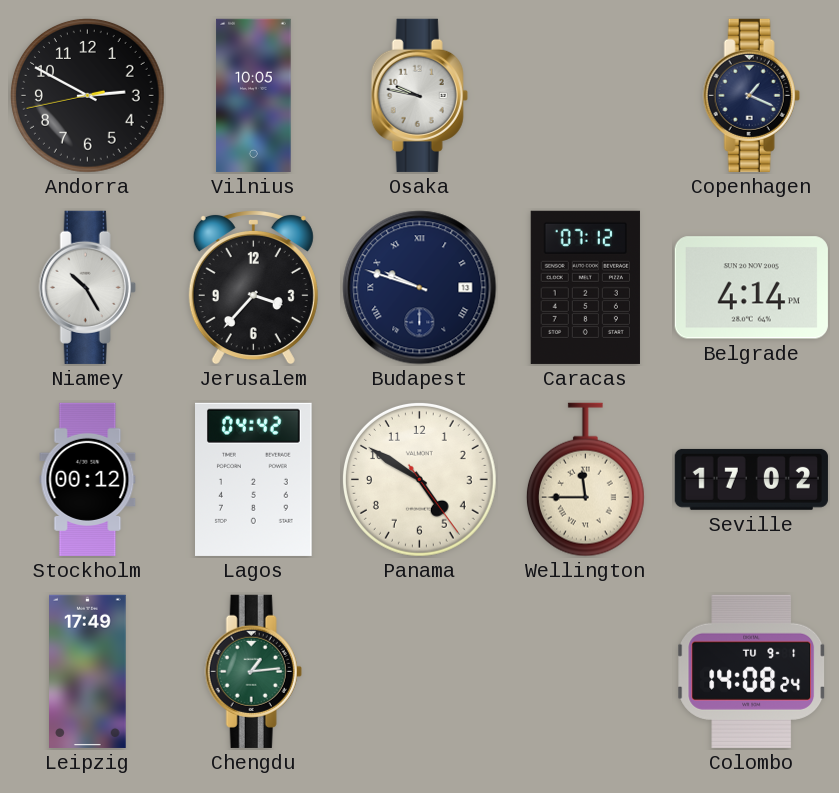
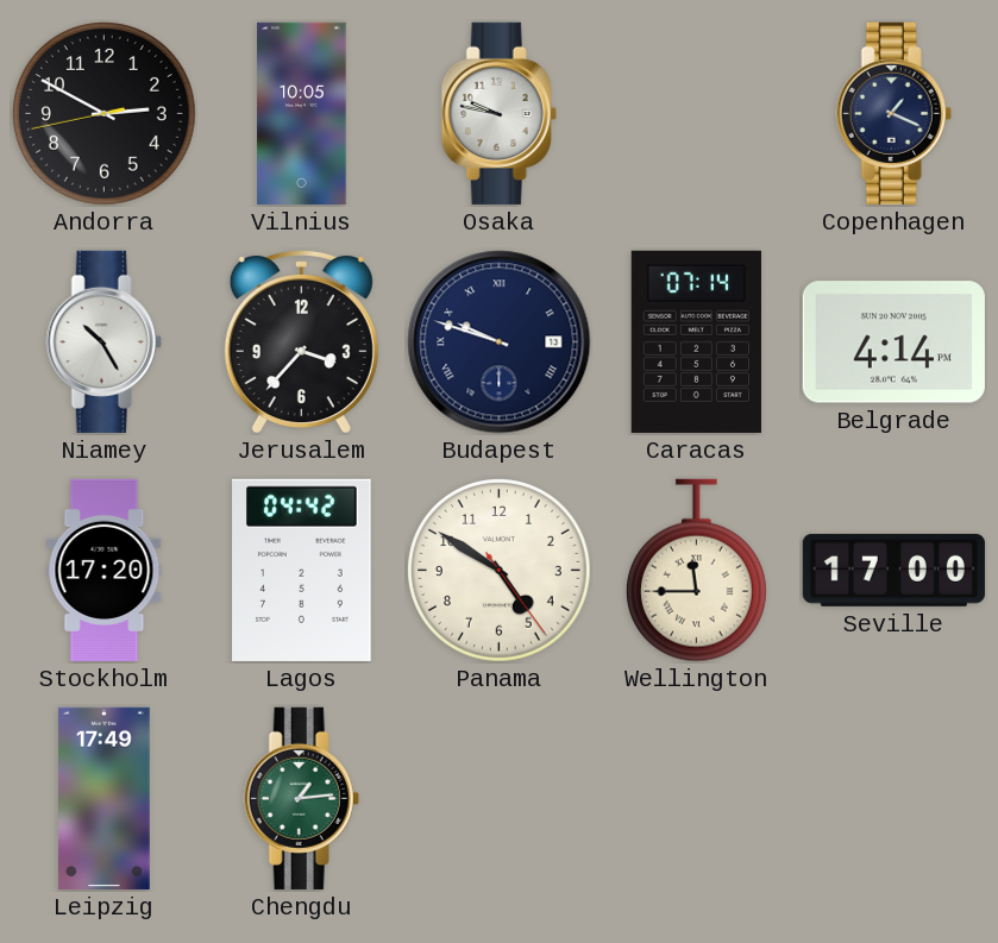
Caracas: 07:12 -> 07:14 (696, 341)
Stockholm: 00:12 -> 17:20 (105, 570)
Seville: 17:02 -> 17:00 (893, 570)
Colombo: 14:08 -> none (752, 671)
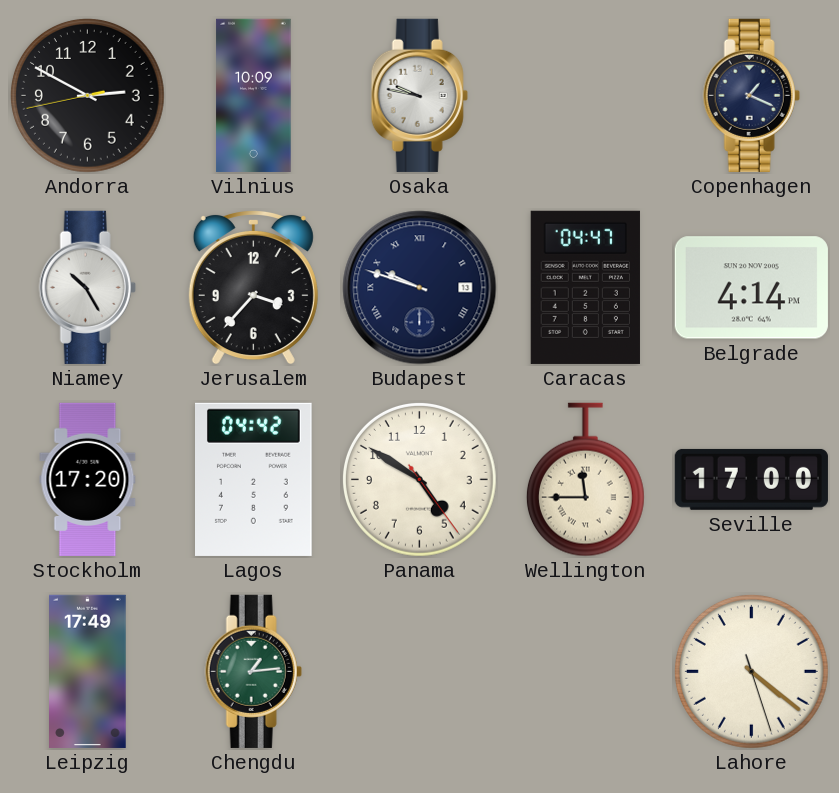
Vilnius: 10:05 -> 10:09 (254, 95)
Caracas: 07:14 -> 04:47 (585, 287)
Lahore: none -> 4:21 (751, 671)
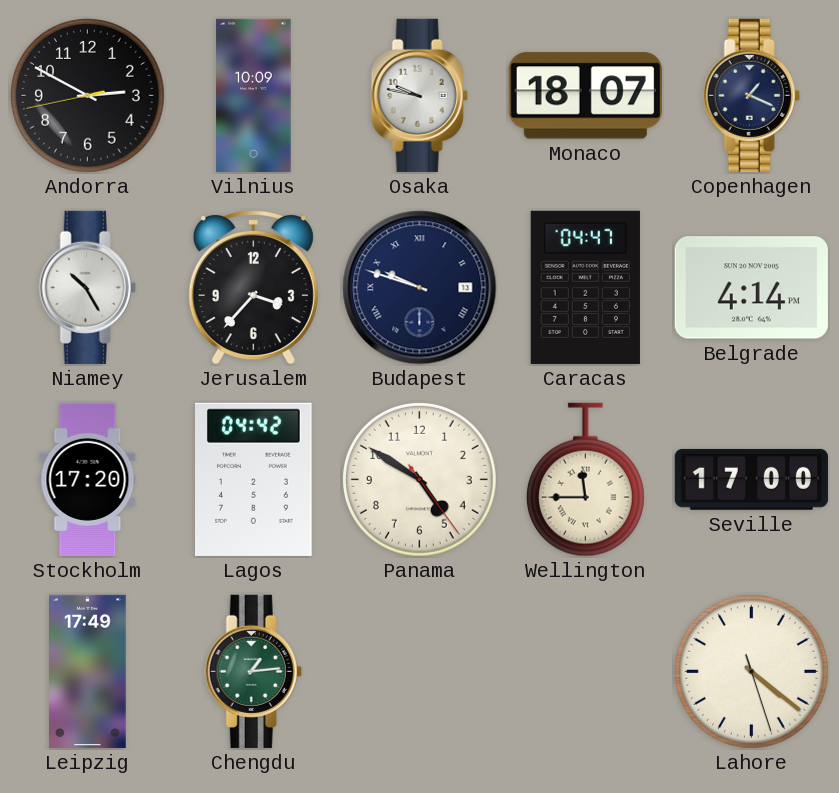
Monaco: none -> 18:07 (585, 96)
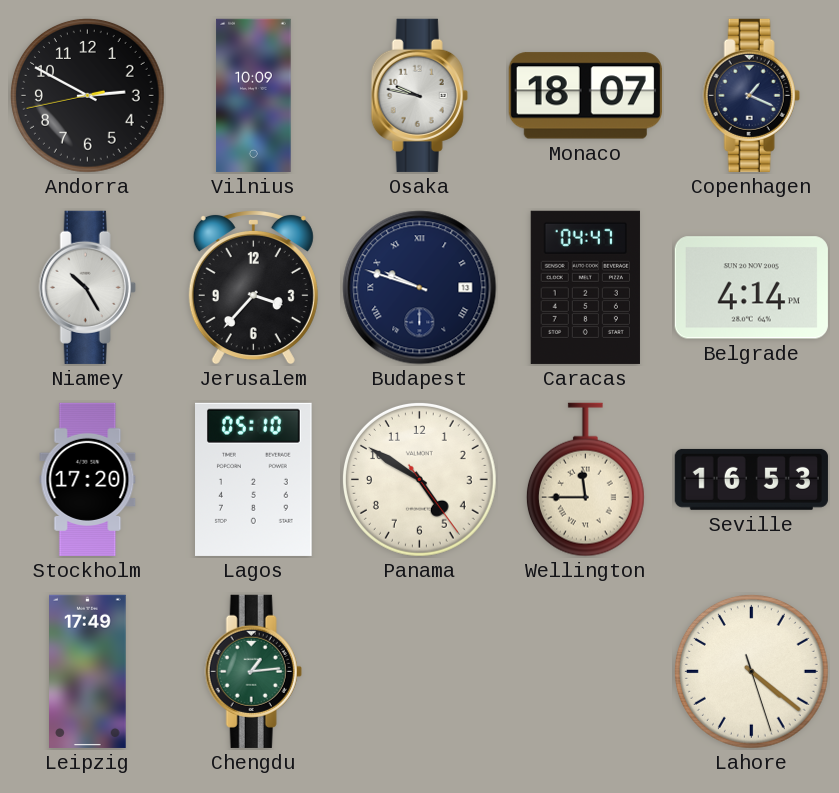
Lagos: 04:42 -> 05:10 (254, 479)
Seville: 17:00 -> 16:53 (751, 479)
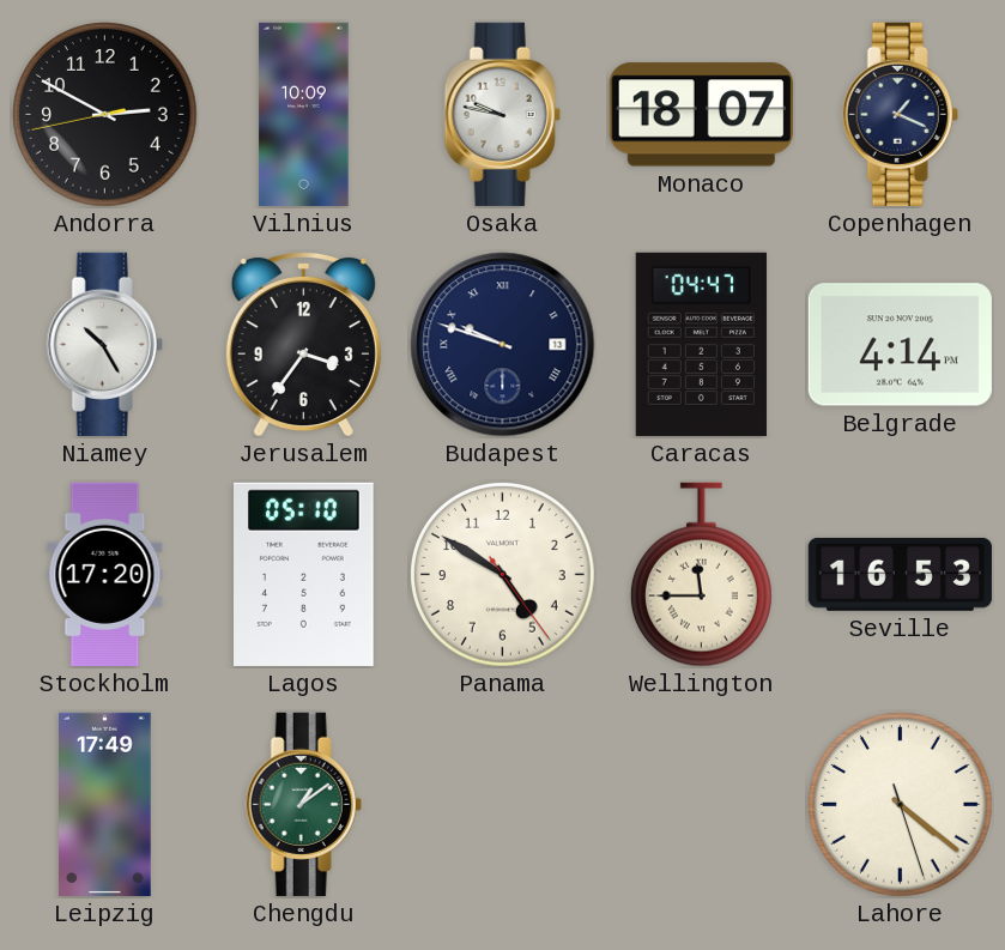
Jerusalem: 3:37 -> 3:36 (303, 344)
Chengdu: 1:14 -> 1:09 (303, 804)
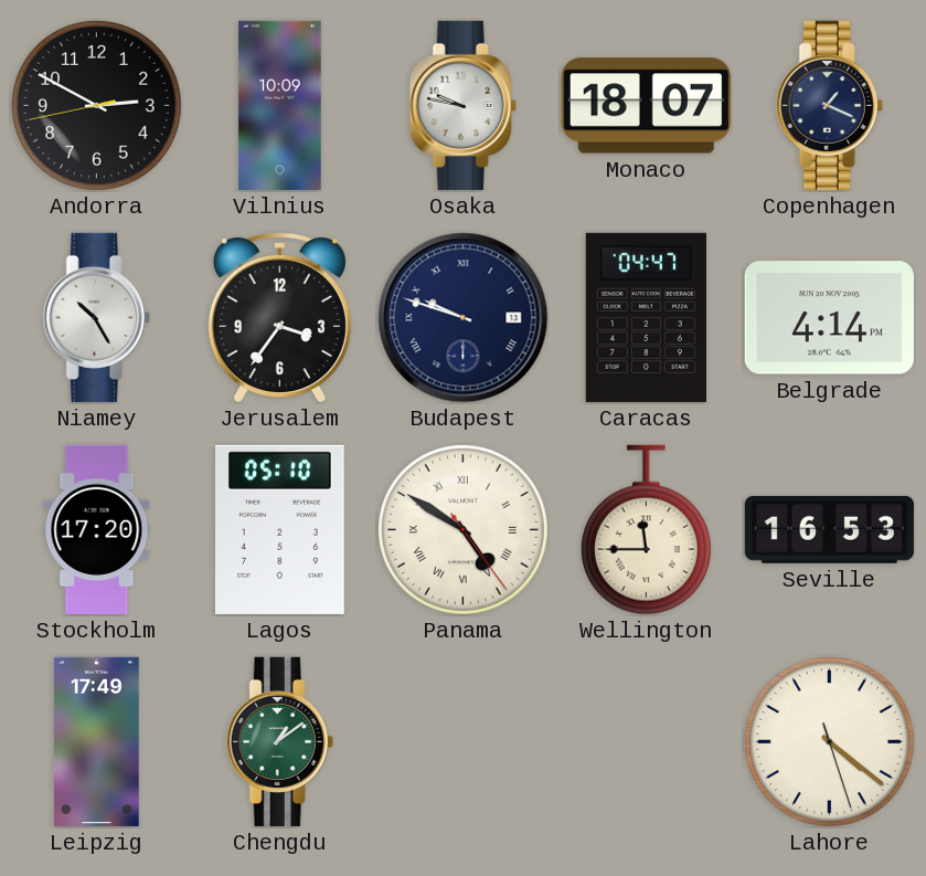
Panama numerals: Arabic -> Roman (462, 529)
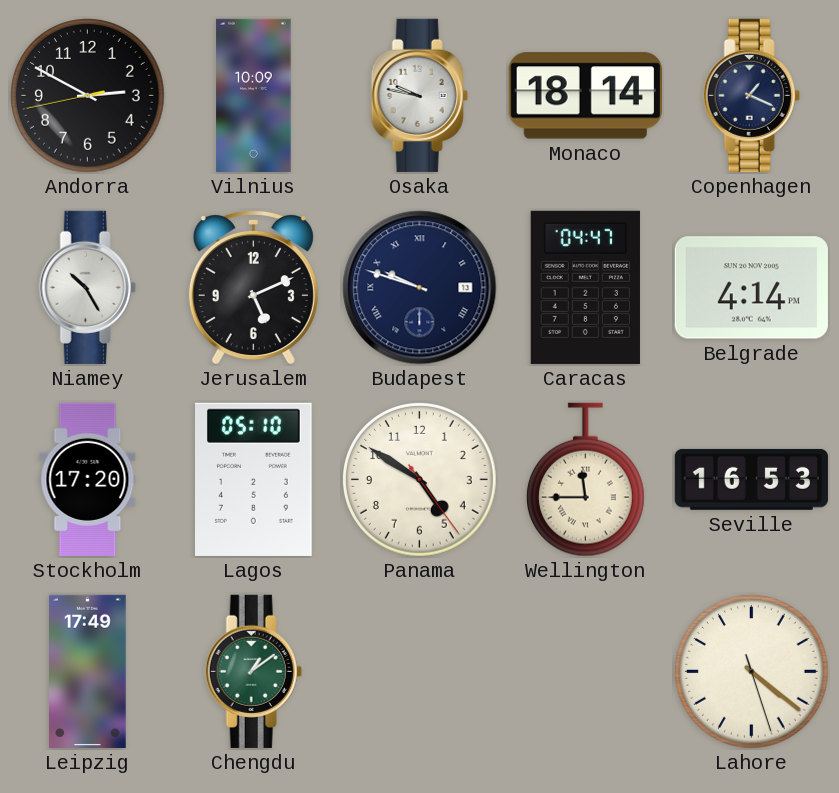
Monaco: 18:07 -> 18:14 (585, 96)
Jerusalem: 3:36 -> 5:11 (253, 287)
Panama numerals: Roman -> Arabic (419, 479)
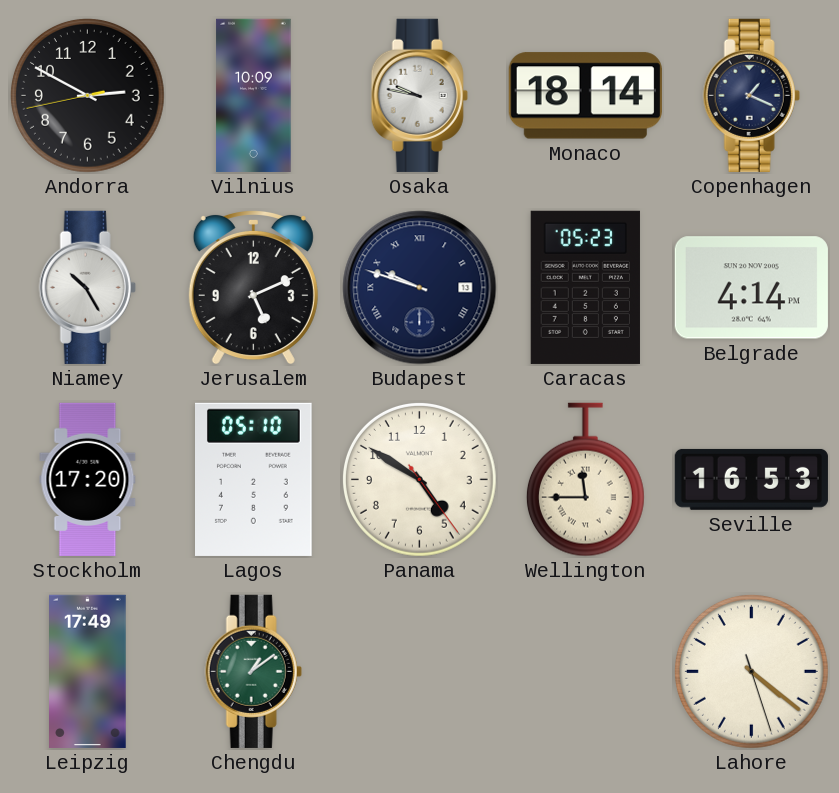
Caracas: 04:47 -> 05:23 (585, 287)
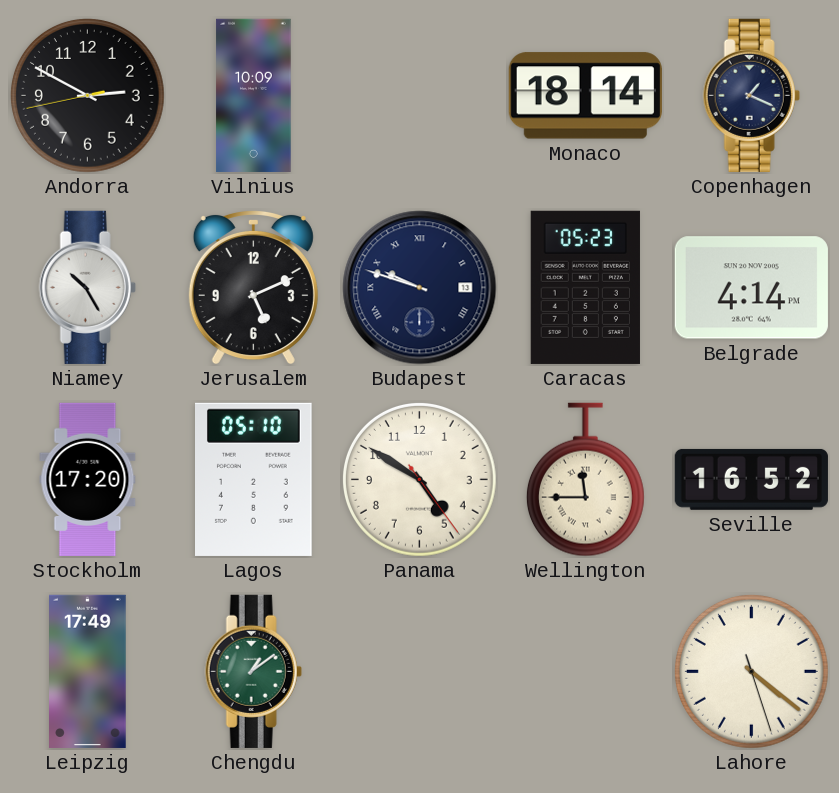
Osaka: 9:47 -> none (419, 95)
Seville: 16:53 -> 16:52 (751, 479)
